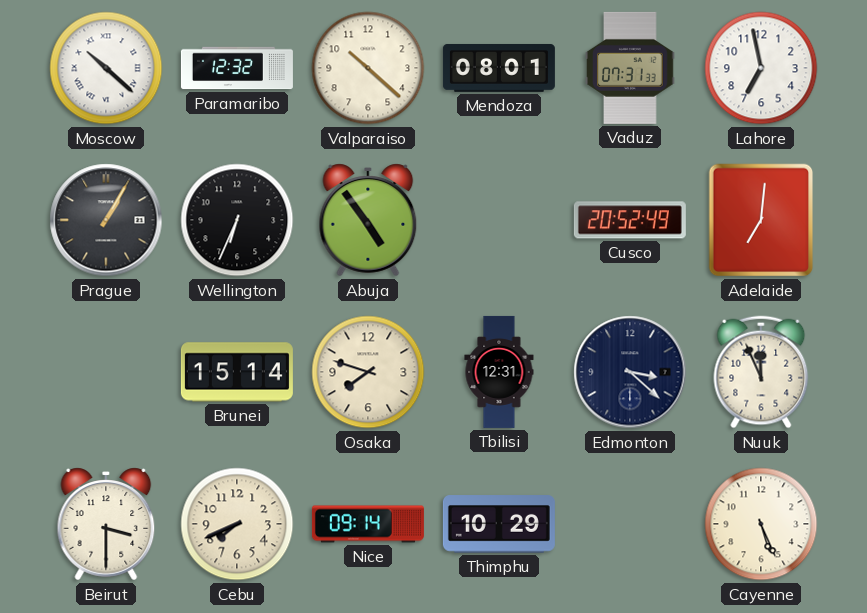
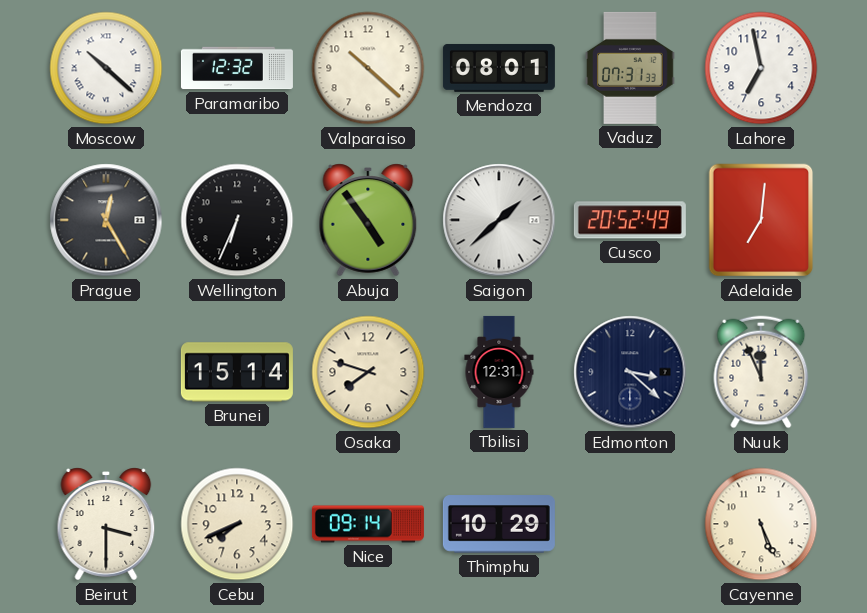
Prague: 1:05 -> 12:25 (106, 220)
Saigon: none -> 1:38 (499, 220)
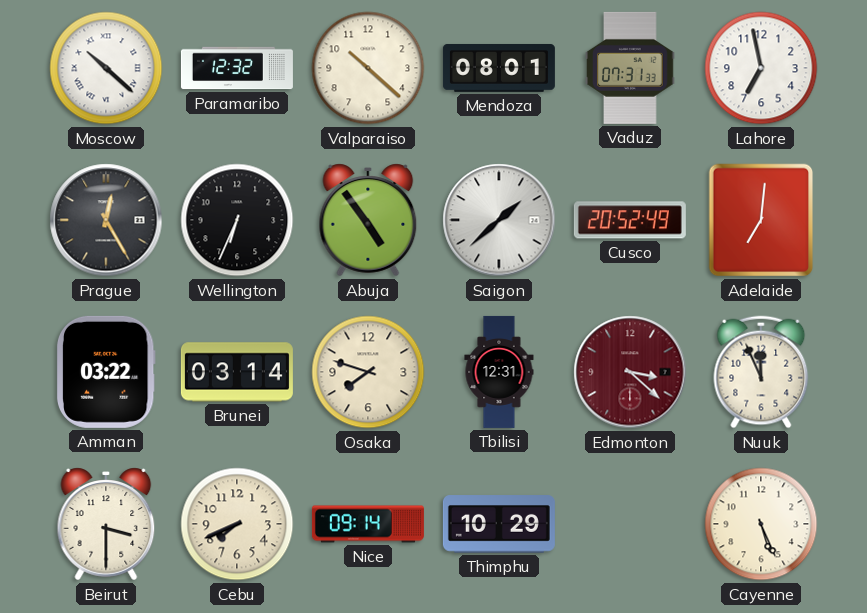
Amman: none -> 03:22 (106, 372)
Brunei: 15:14 -> 03:14 (237, 372)
Edmonton dial: navy -> burgundy (630, 372)
